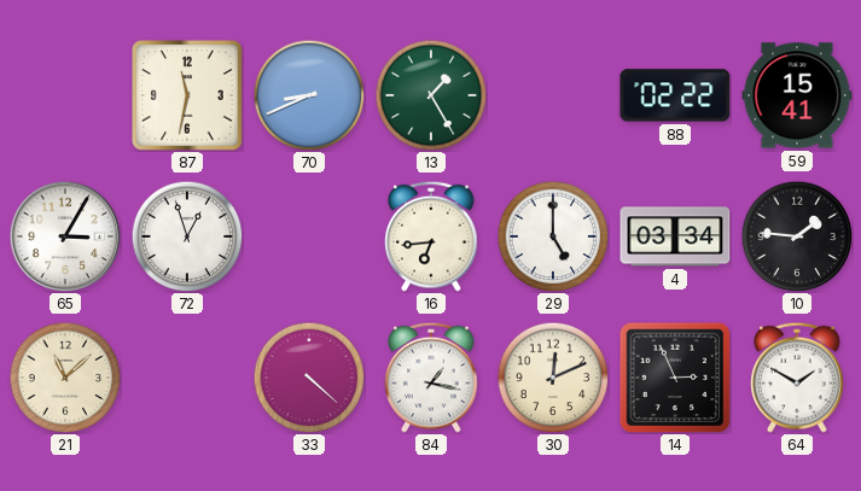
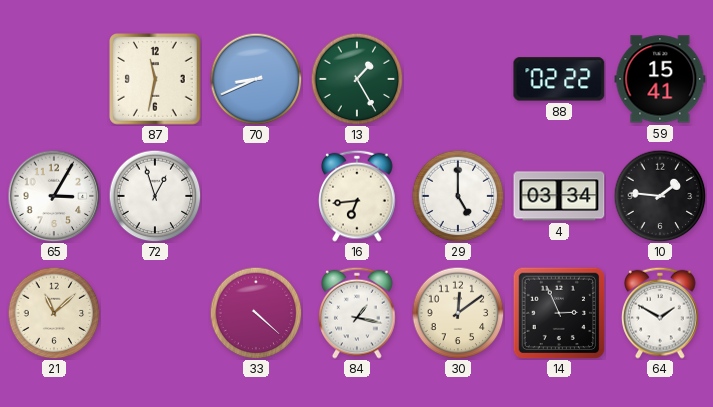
30: 12:11 -> 12:09 (458, 313)
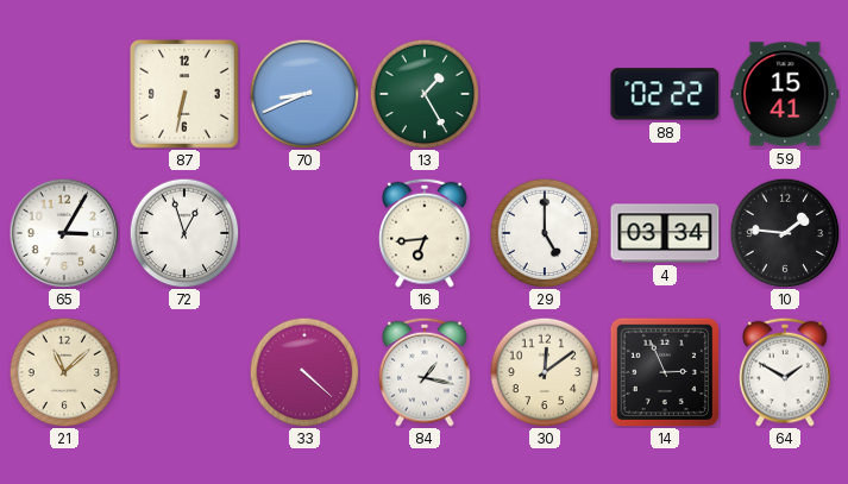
87: 11:32 -> 6:32 (184, 94)
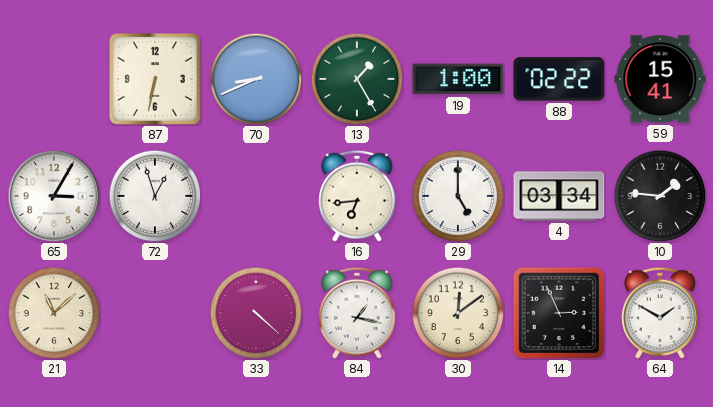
19: none -> 1:00 (458, 79)
